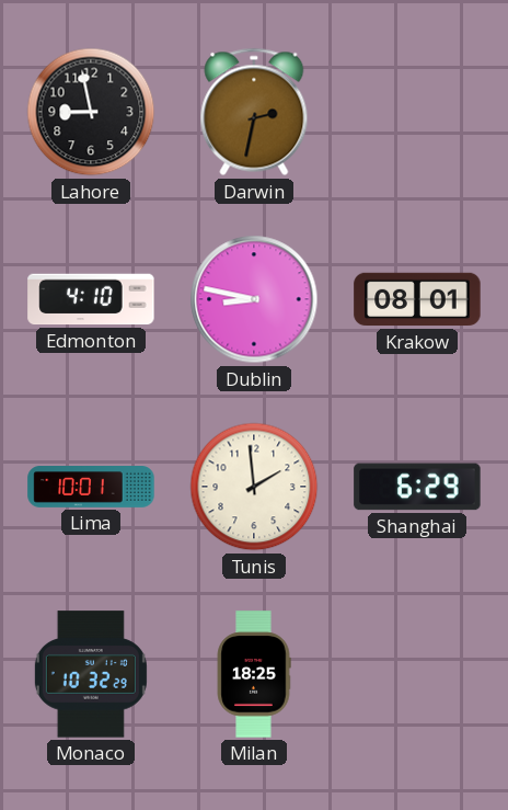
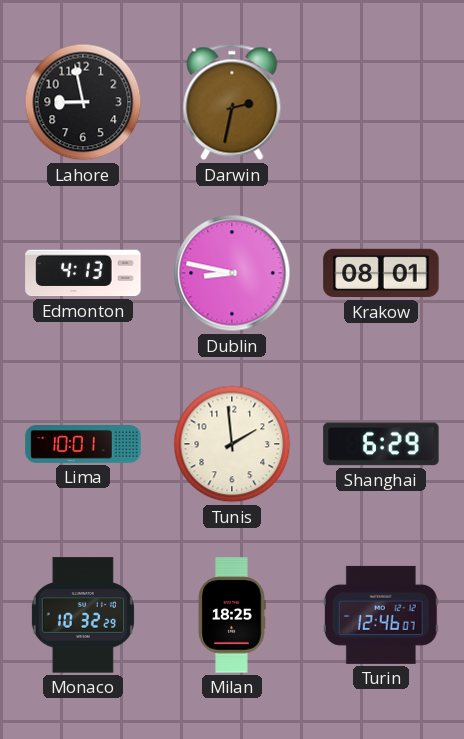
Edmonton: 4:10 -> 4:13 (83, 273)
Turin: none -> 12:46 (381, 615)
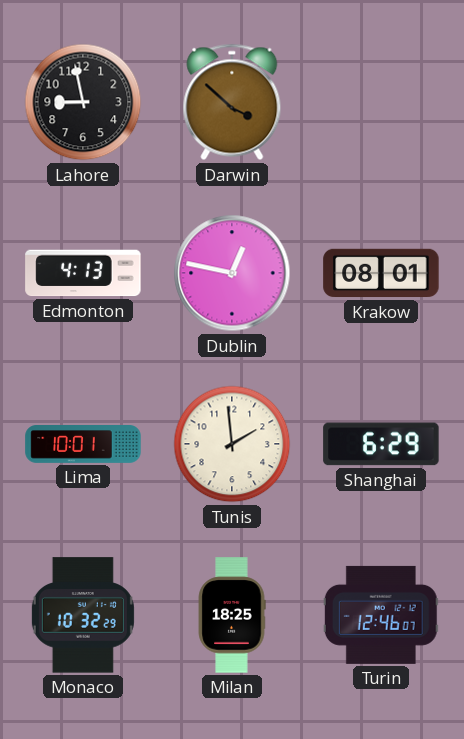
Darwin: 2:32 -> 3:52 (232, 102)
Dublin: 8:47 -> 12:47 (232, 273)
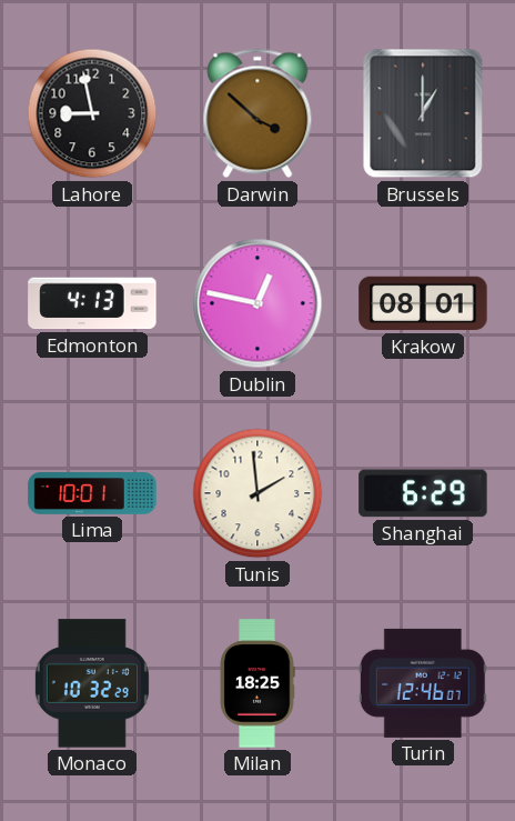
Brussels: none -> 1:00 (423, 113)
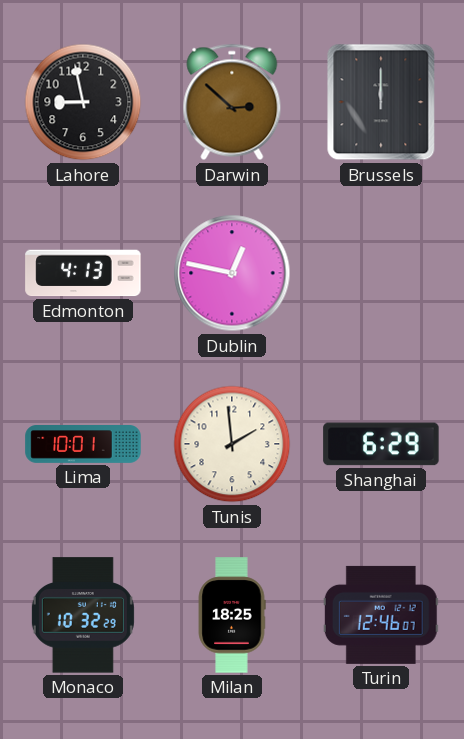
Darwin: 3:52 -> 2:52 (232, 102)
Brussels: 1:00 -> 12:00 (381, 102)
Krakow: 08:01 -> none (423, 303)
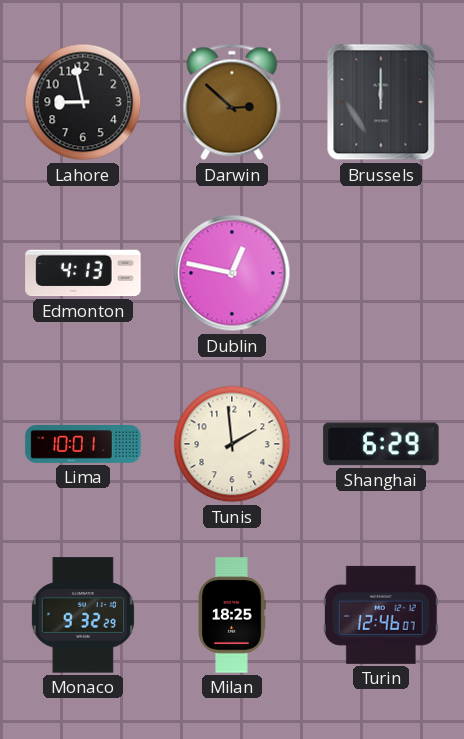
Monaco: 10:32 -> 9:32 (83, 615)
